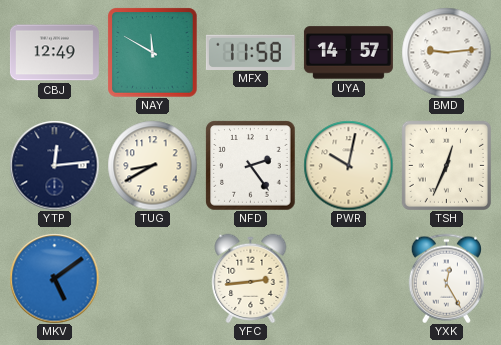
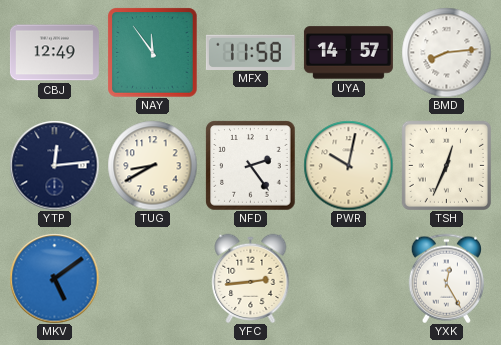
NAY: 11:50 -> 11:54 (152, 52)
BMD: 9:14 -> 8:14 (446, 52)
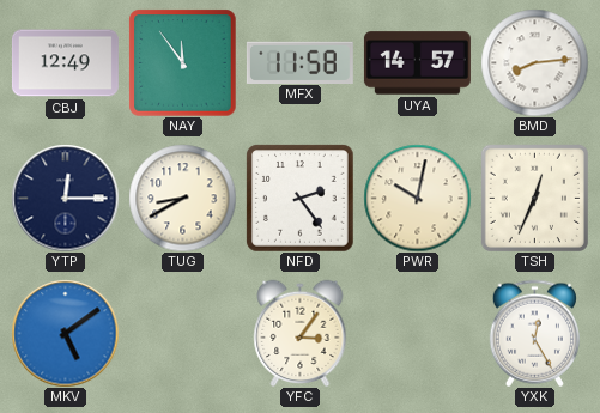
YTP: 12:14 -> 12:15 (65, 198)
YFC: 2:44 -> 3:06 (301, 333)
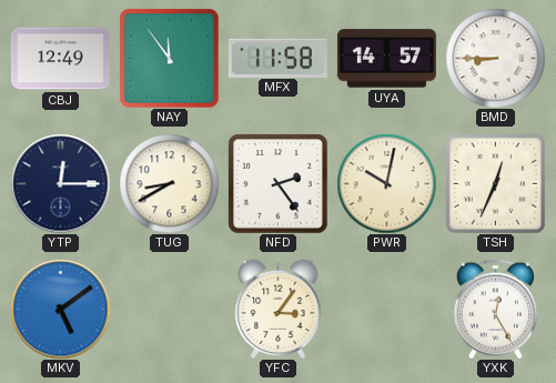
BMD: 8:14 -> 8:45 (495, 58)
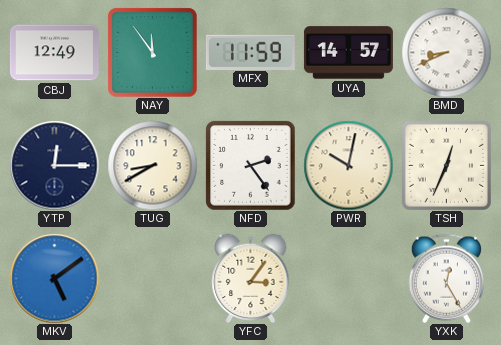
MFX: 11:58 -> 11:59 (250, 52)
BMD: 8:45 -> 8:41 (446, 52)
